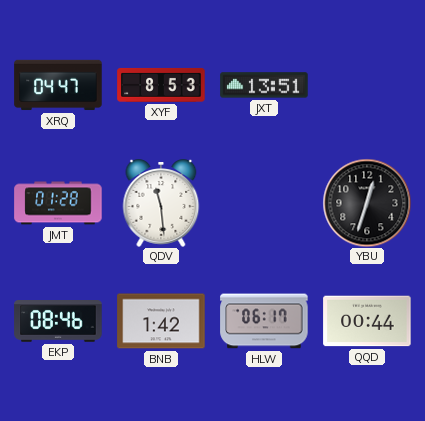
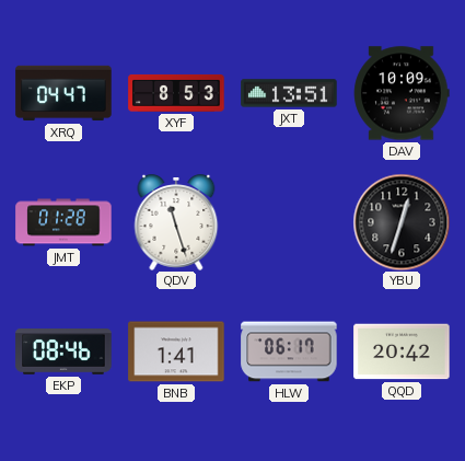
DAV: none -> 10:09 (402, 93)
QDV: 11:29 -> 11:27 (176, 222)
BNB: 1:42 -> 1:41 (176, 351)
QQD: 00:44 -> 20:42 (402, 351)
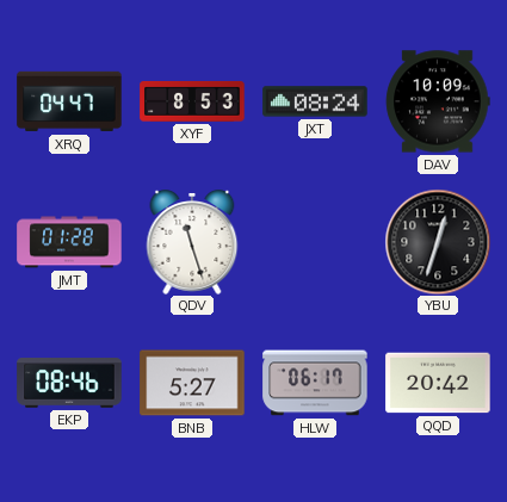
JXT: 13:51 -> 08:24 (315, 101)
BNB: 1:41 -> 5:27 (192, 383)
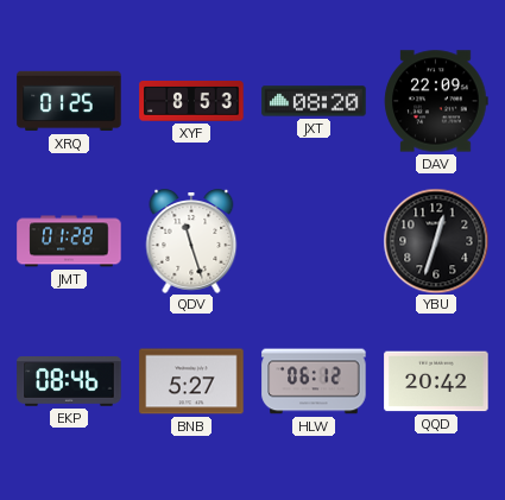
XRQ: 04:47 -> 01:25 (69, 101)
JXT: 08:24 -> 08:20 (314, 101)
DAV: 10:09 -> 22:09 (436, 101)
HLW: 06:17 -> 06:12 (314, 381)
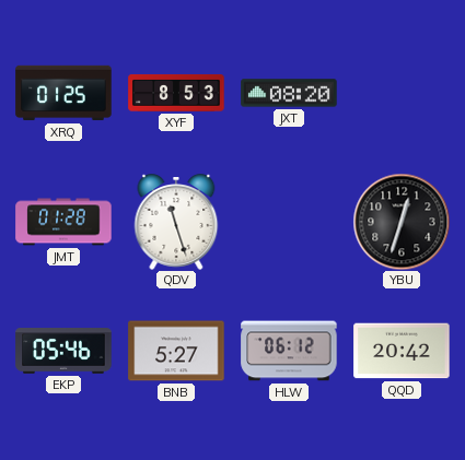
DAV: 22:09 -> none (436, 101)
EKP: 08:46 -> 05:46 (63, 352)
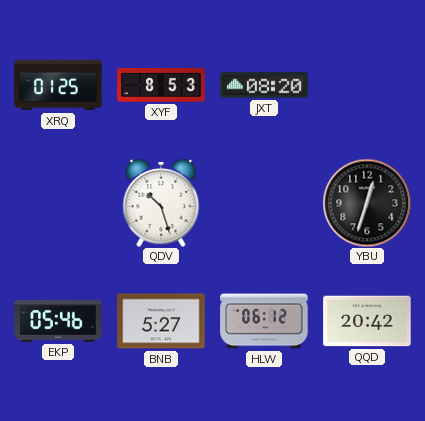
JMT: 01:28 -> none (63, 222)
QDV: 11:27 -> 10:27 (161, 203)
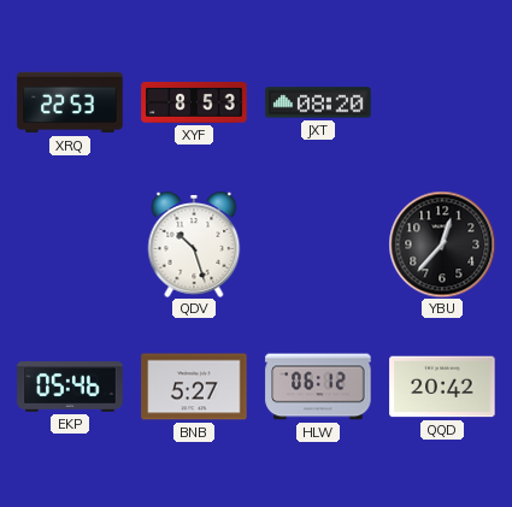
XRQ: 01:25 -> 22:53 (70, 102)
YBU: 12:33 -> 12:37 (442, 244)
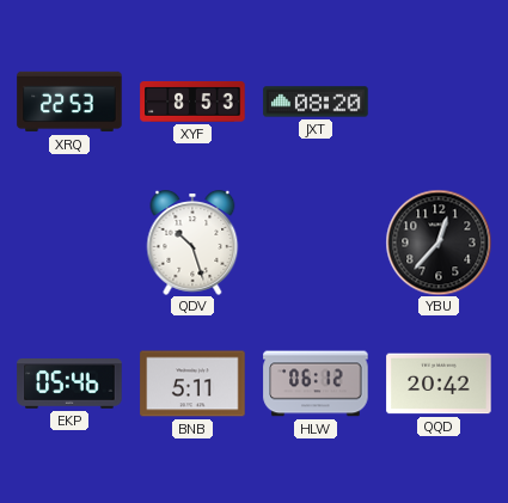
BNB: 5:27 -> 5:11 (192, 384)
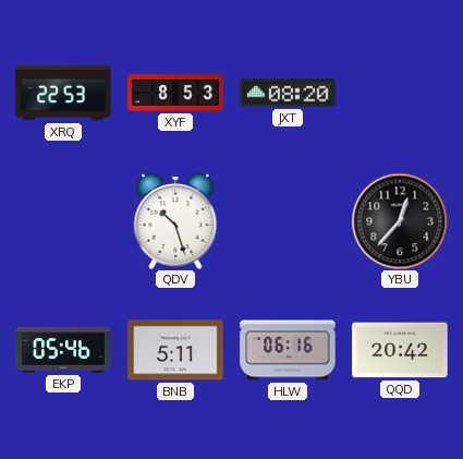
HLW: 06:12 -> 06:16 (288, 350)
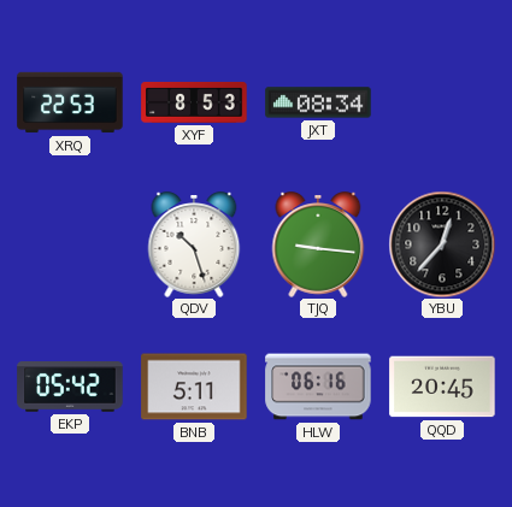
JXT: 08:20 -> 08:34 (318, 102)
TJQ: none -> 9:16 (318, 244)
EKP: 05:46 -> 05:42 (70, 388)
QQD: 20:42 -> 20:45 (442, 387)
